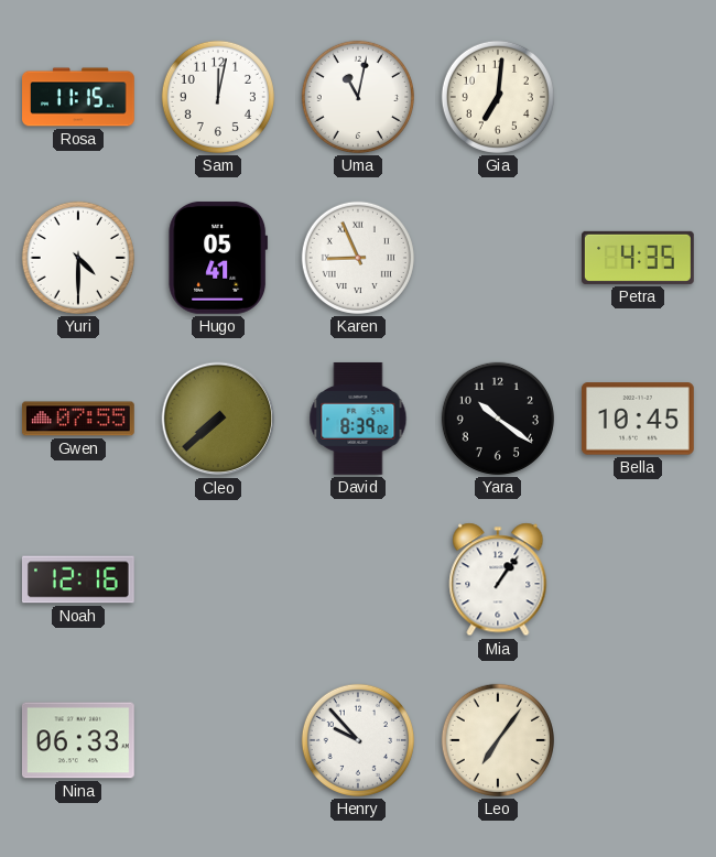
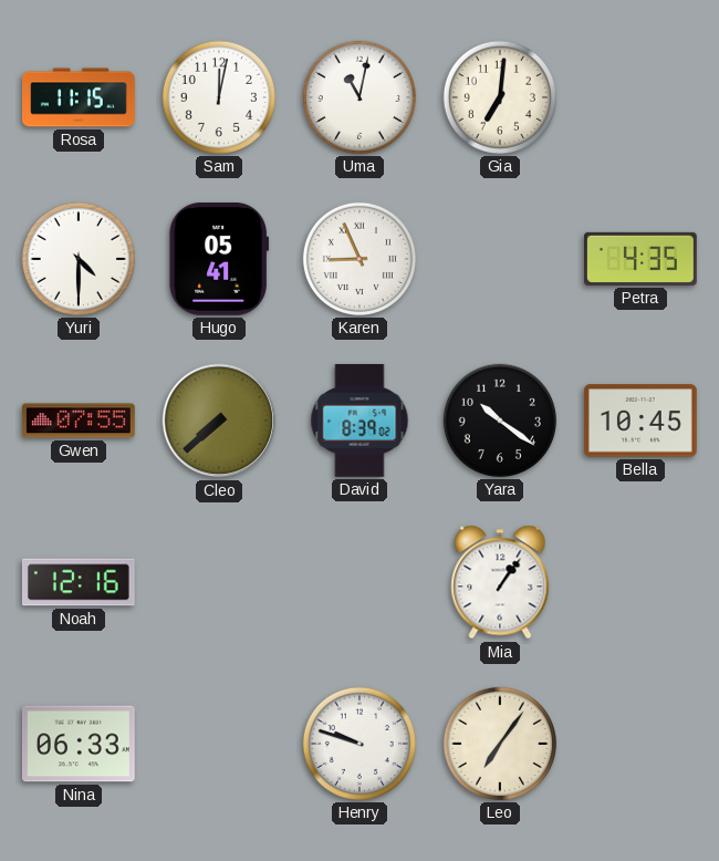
Henry: 9:53 -> 9:48 (359, 744)
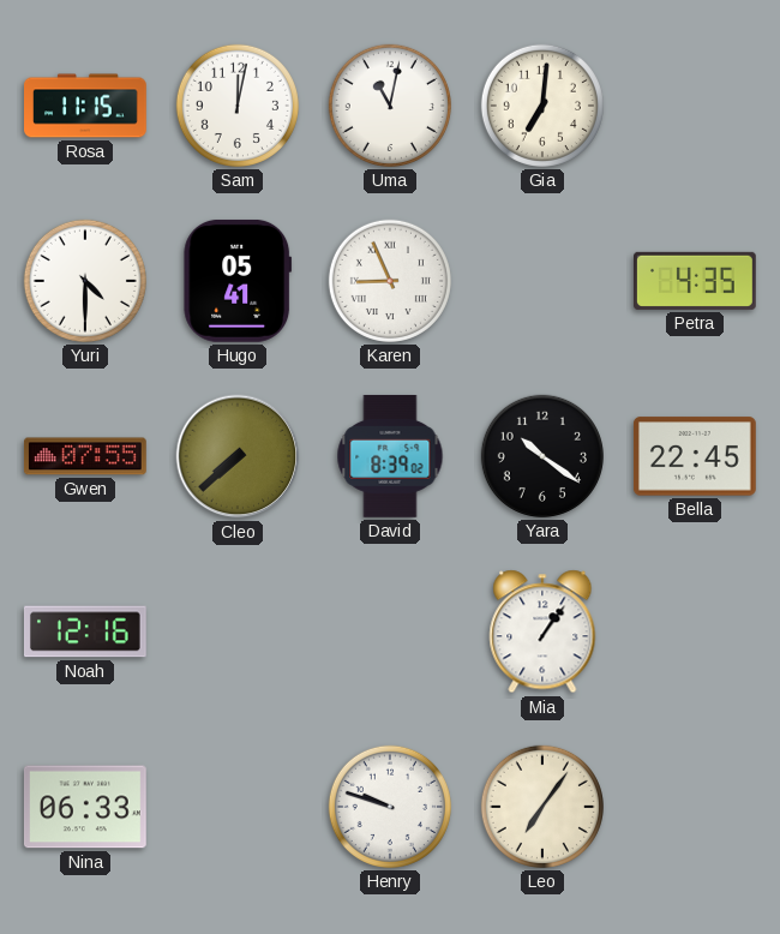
Bella: 10:45 -> 22:45 (695, 456)
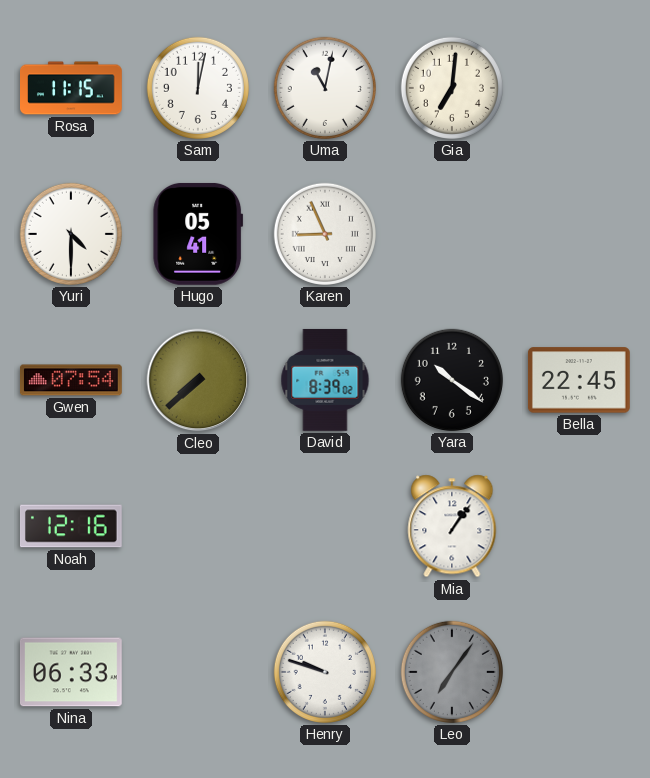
Petra: 4:35 -> none (696, 281)
Gwen: 07:55 -> 07:54 (71, 380)
Leo dial: cream -> grey (452, 672)
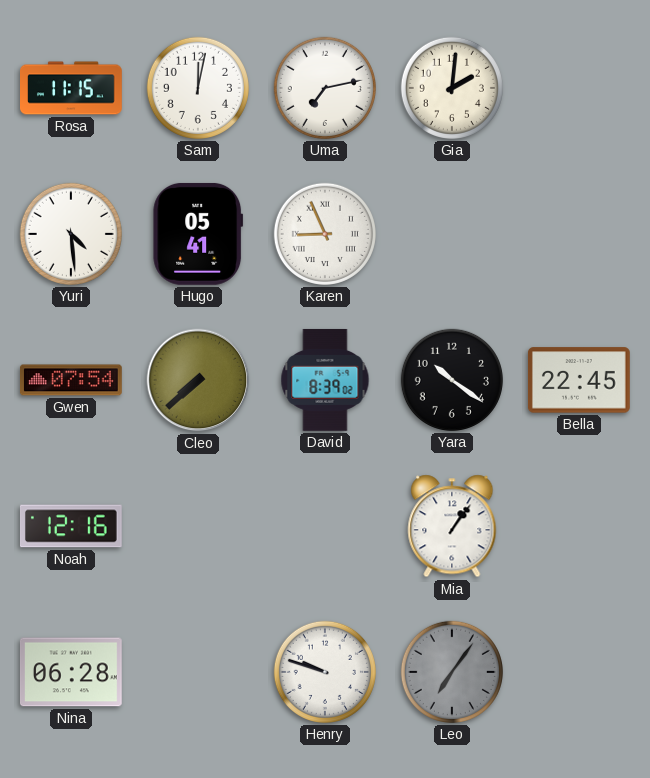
Uma: 11:02 -> 7:13 (325, 88)
Gia: 7:01 -> 2:01 (452, 88)
Yuri: 4:30 -> 4:29 (71, 234)
Nina: 06:33 -> 06:28 (71, 672)
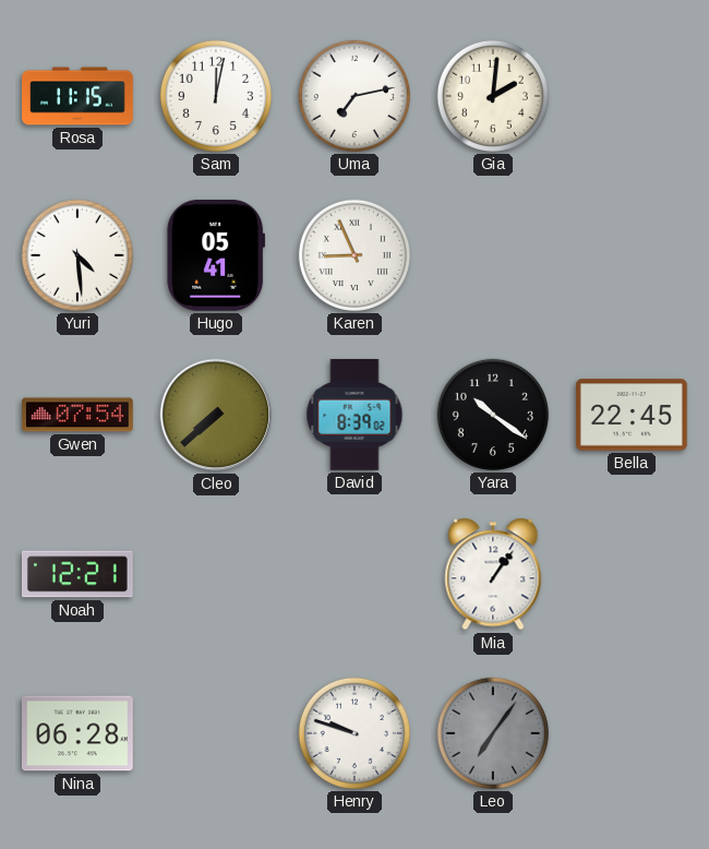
Noah: 12:16 -> 12:21 (77, 574)
